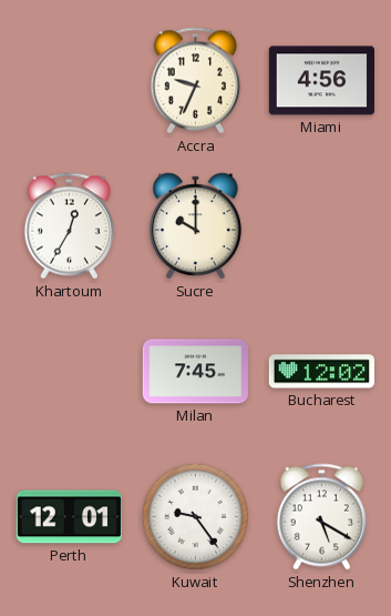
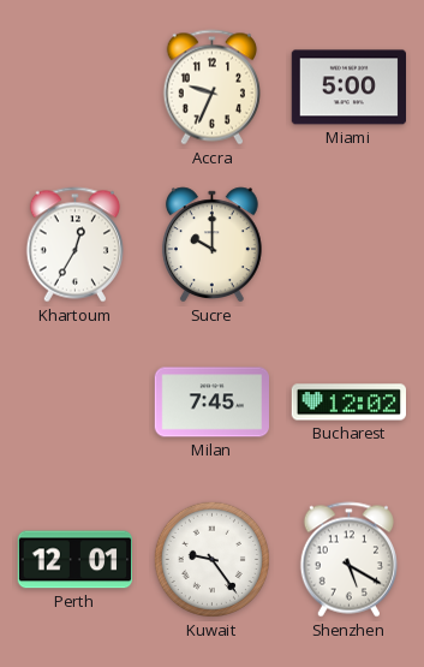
Miami: 4:56 -> 5:00 (348, 88)
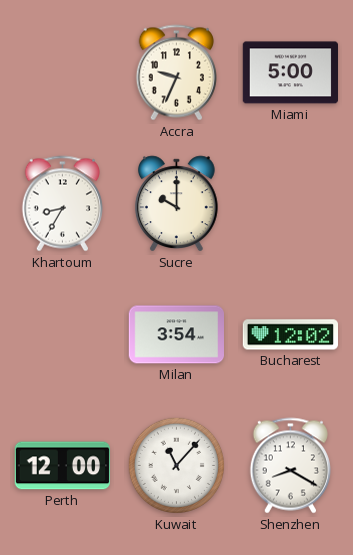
Khartoum: 12:35 -> 8:35 (62, 204)
Milan: 7:45 -> 3:54 (176, 335)
Perth: 12:01 -> 12:00 (62, 466)
Kuwait: 9:24 -> 11:07 (176, 465)
Shenzhen: 5:20 -> 8:20 (290, 466)
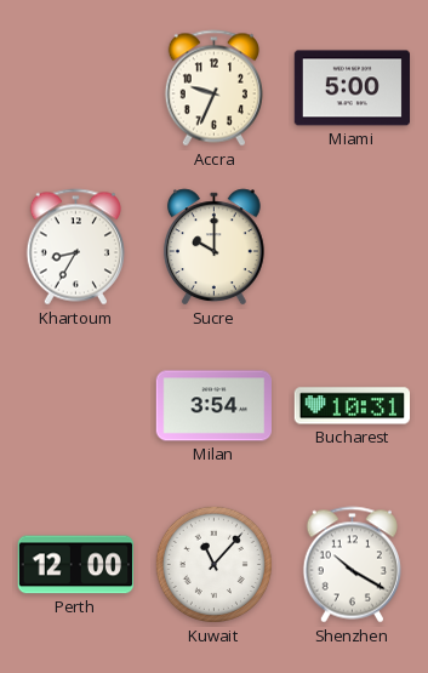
Bucharest: 12:02 -> 10:31 (352, 406)
Shenzhen: 8:20 -> 10:20 (352, 565)
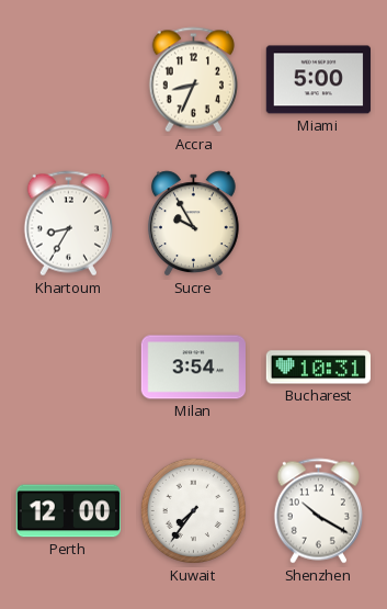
Accra: 9:34 -> 8:34 (193, 80)
Sucre: 10:00 -> 9:55 (193, 224)
Kuwait: 11:07 -> 7:36 (193, 510)
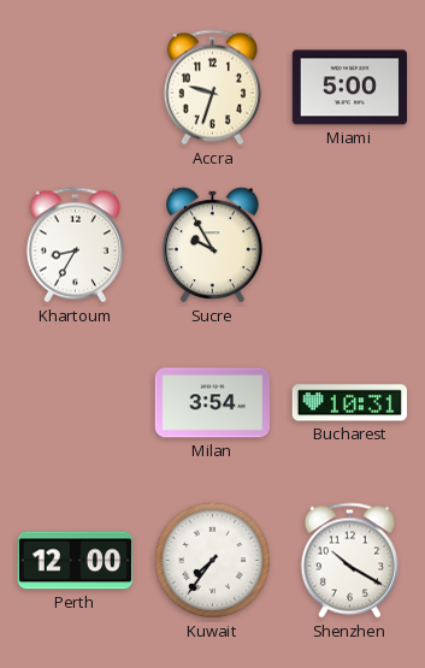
Accra: 8:34 -> 9:33 (212, 88)
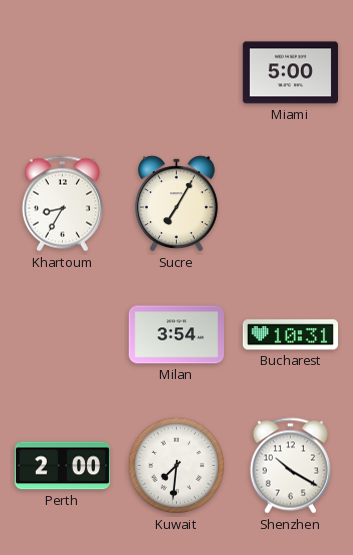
Accra: 9:33 -> none (212, 88)
Sucre: 9:55 -> 7:05 (176, 204)
Perth: 12:00 -> 2:00 (62, 466)
Kuwait: 7:36 -> 7:31 (176, 465)
